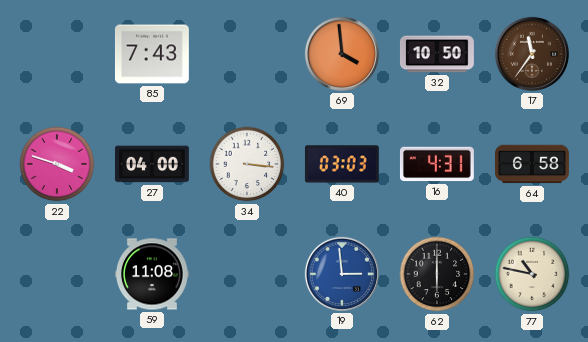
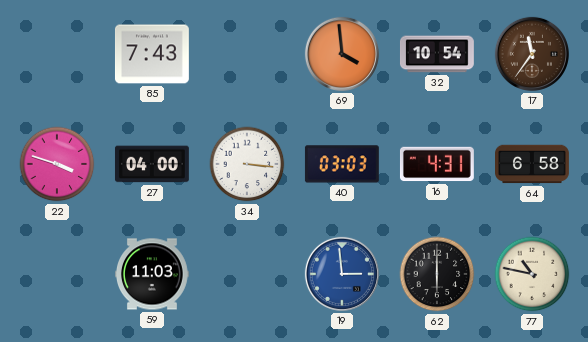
32: 10:50 -> 10:54 (437, 54)
59: 11:08 -> 11:03 (153, 274)
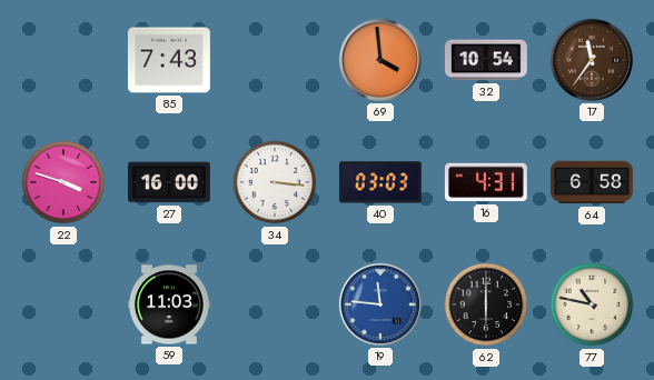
27: 04:00 -> 16:00 (169, 182)
19: 2:59 -> 11:46 (380, 304)
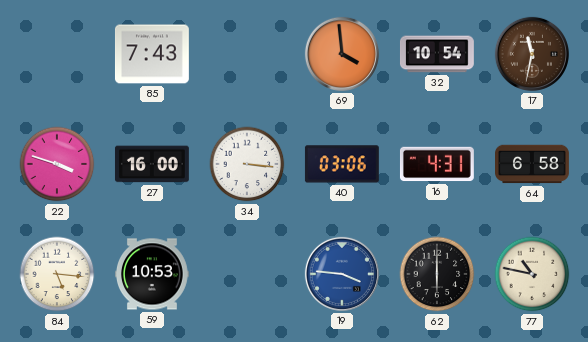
17: 11:36 -> 11:32 (532, 54)
40: 03:03 -> 03:06 (342, 164)
84: none -> 5:16 (57, 274)
59: 11:03 -> 10:53 (153, 274)
19: 11:46 -> 3:46 (342, 274)
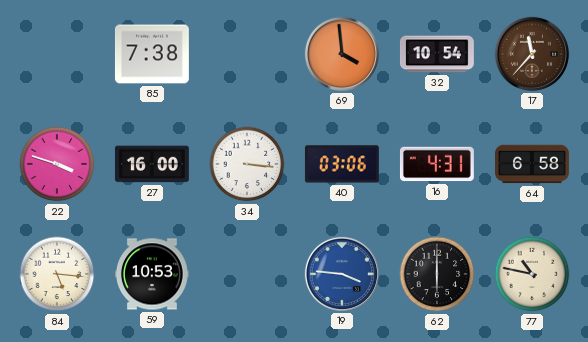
85: 7:43 -> 7:38 (152, 54)
17: 11:32 -> 11:37 (532, 54)
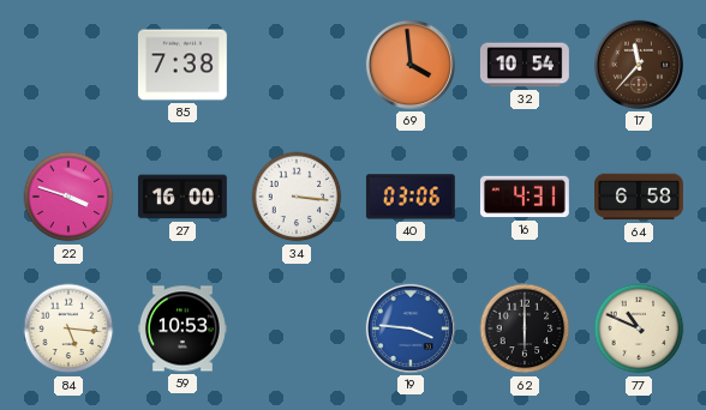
77: 10:47 -> 10:49 (639, 328)
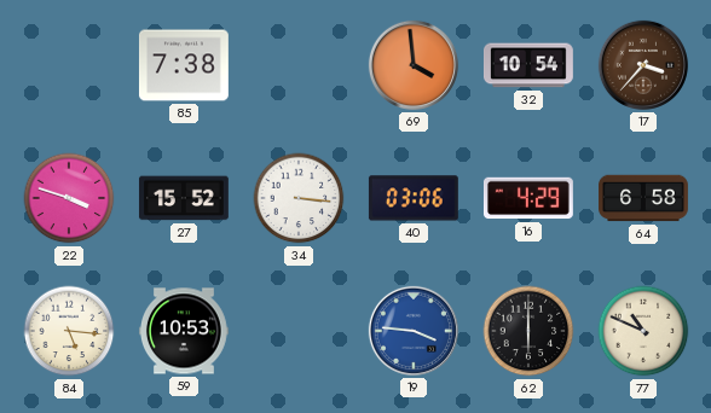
17: 11:37 -> 3:37 (643, 65)
27: 16:00 -> 15:52 (184, 198)
16: 4:31 -> 4:29 (528, 198)
